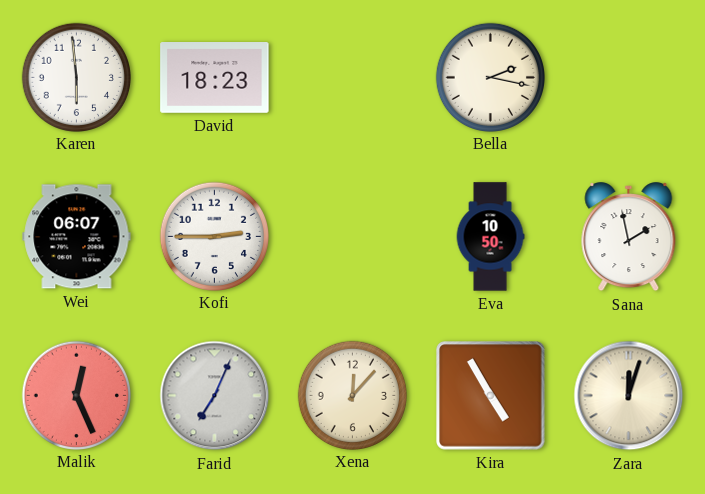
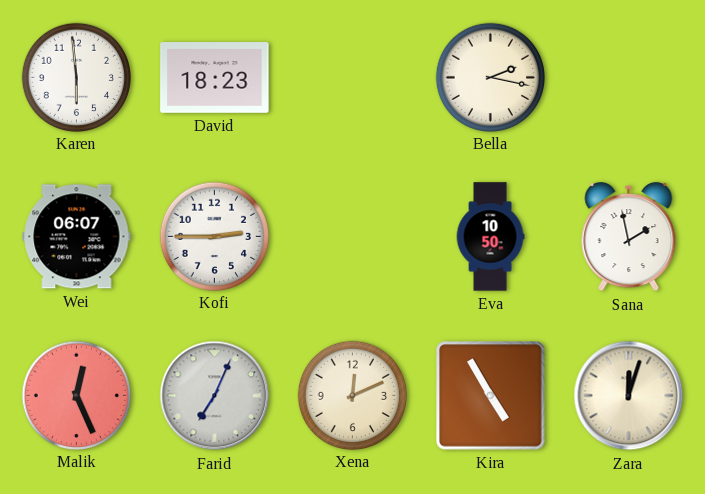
Xena: 12:07 -> 12:11 (352, 395)
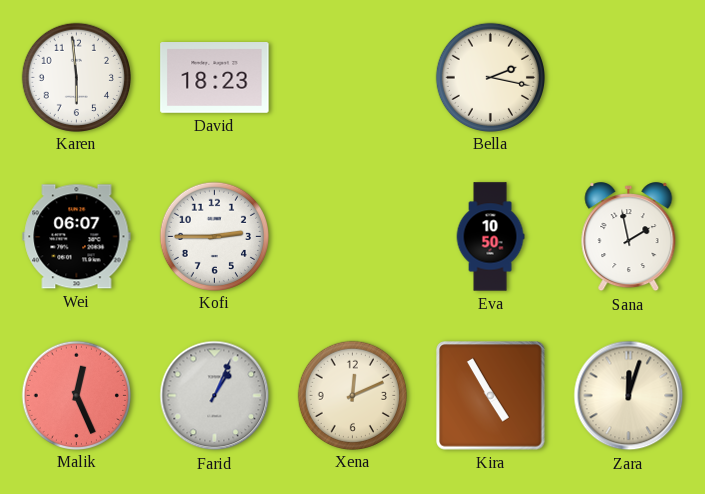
Farid: 7:04 -> 1:04 (215, 396)
